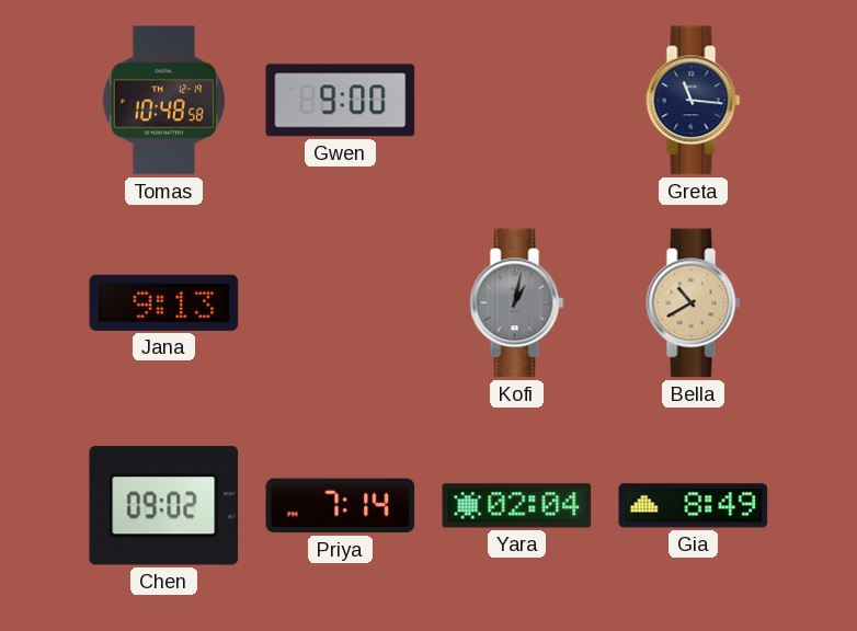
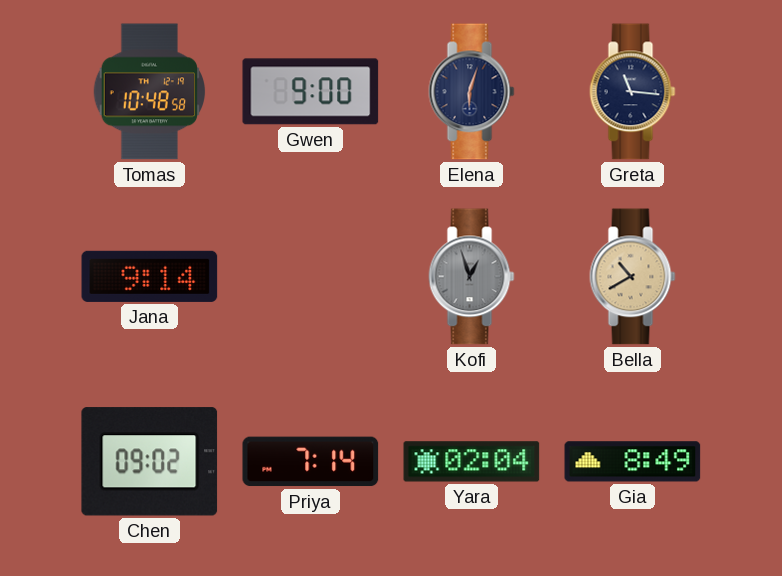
Elena: none -> 6:03 (472, 92)
Jana: 9:13 -> 9:14 (150, 276)
Kofi: 1:02 -> 12:57 (472, 277)
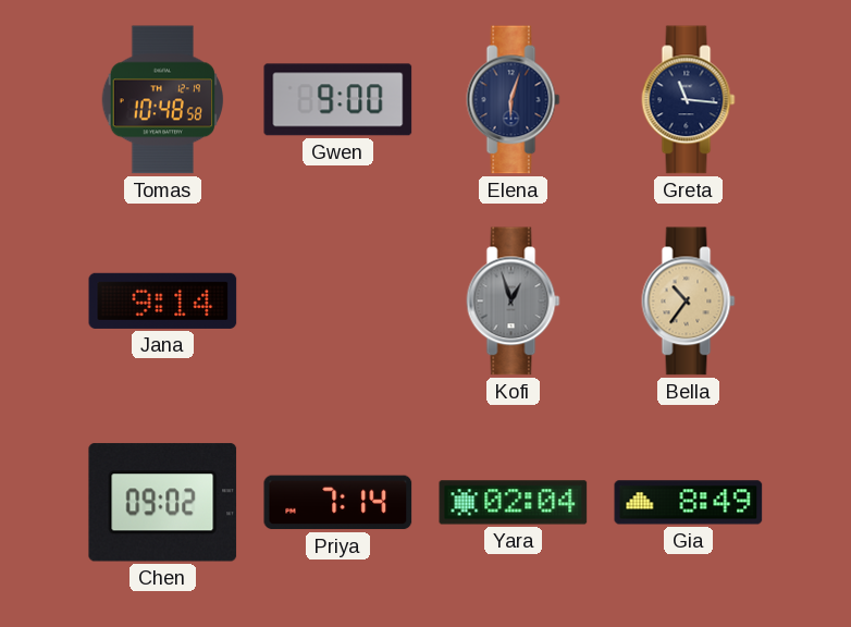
Bella: 10:40 -> 10:36 (689, 302)
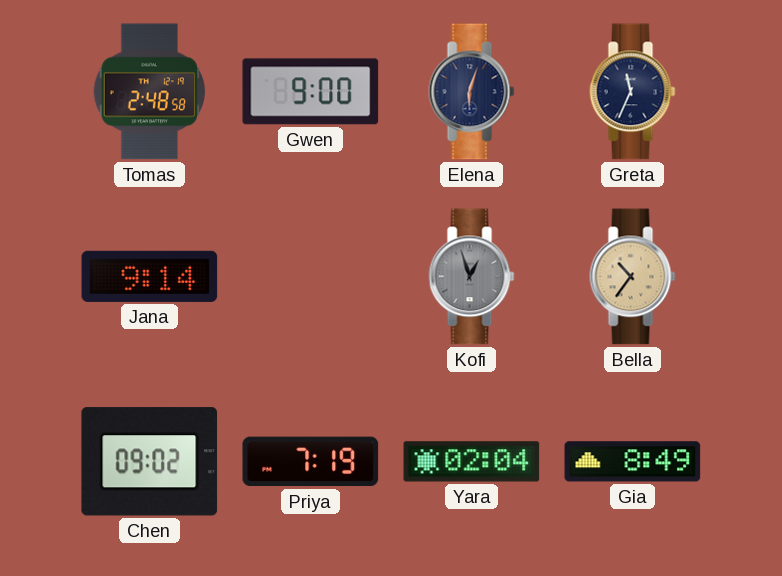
Tomas: 10:48 -> 2:48 (150, 92)
Greta: 11:16 -> 11:34 (633, 92)
Priya: 7:14 -> 7:19 (311, 462)
